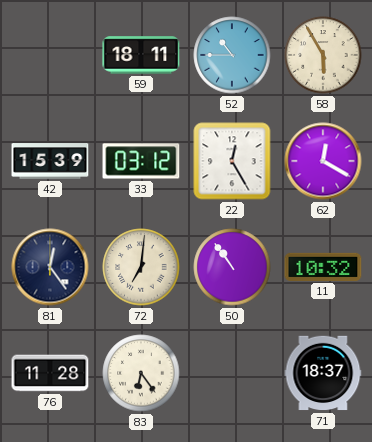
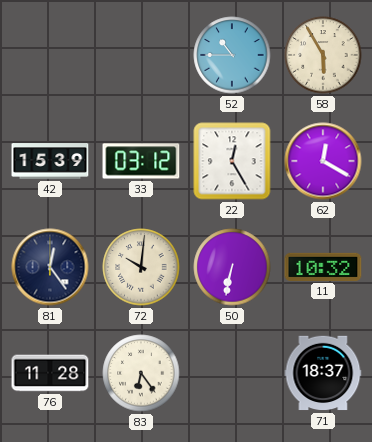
59: 18:11 -> none (141, 55)
72: 7:01 -> 10:01 (141, 267)
50: 10:54 -> 6:32 (232, 267)
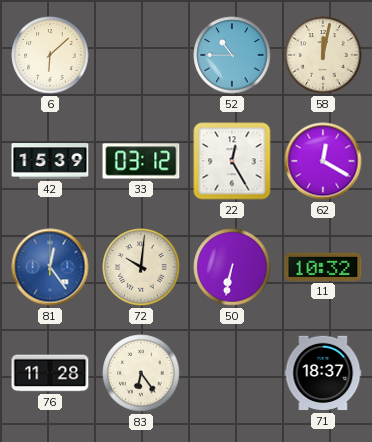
6: none -> 6:08 (50, 55)
58: 5:55 -> 12:02 (323, 55)
81 dial: navy -> blue (50, 267)
